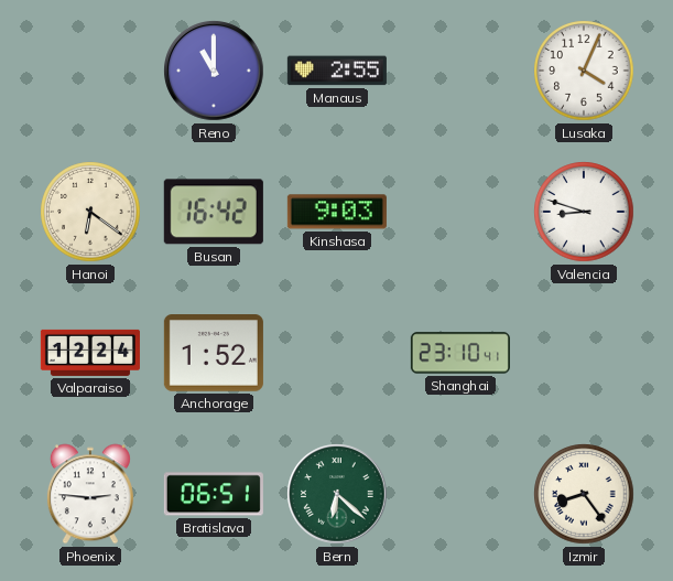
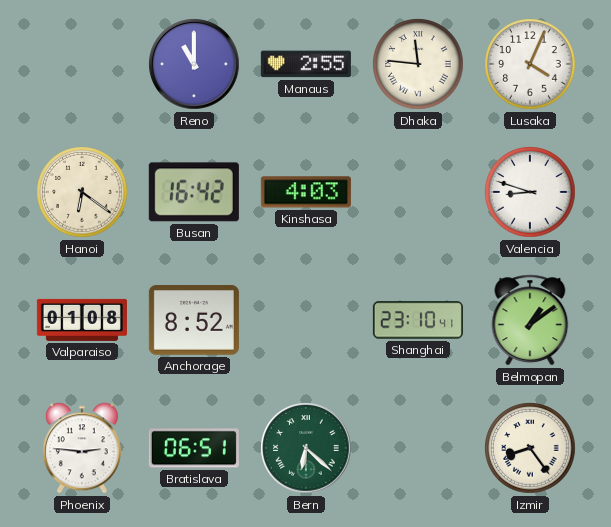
Dhaka: none -> 11:46 (418, 64)
Kinshasa: 9:03 -> 4:03 (306, 192)
Valparaiso: 12:24 -> 01:08 (82, 320)
Anchorage: 1:52 -> 8:52 (194, 320)
Belmopan: none -> 1:09 (530, 320)
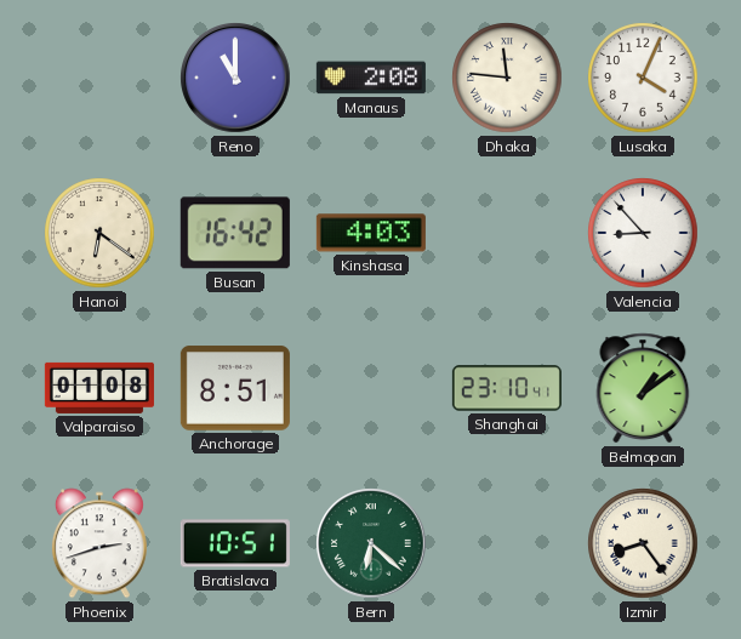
Manaus: 2:55 -> 2:08 (371, 78)
Valencia: 8:48 -> 8:53 (643, 233)
Anchorage: 8:52 -> 8:51 (235, 388)
Phoenix: 2:46 -> 2:42 (99, 543)
Bratislava: 06:51 -> 10:51 (235, 543)
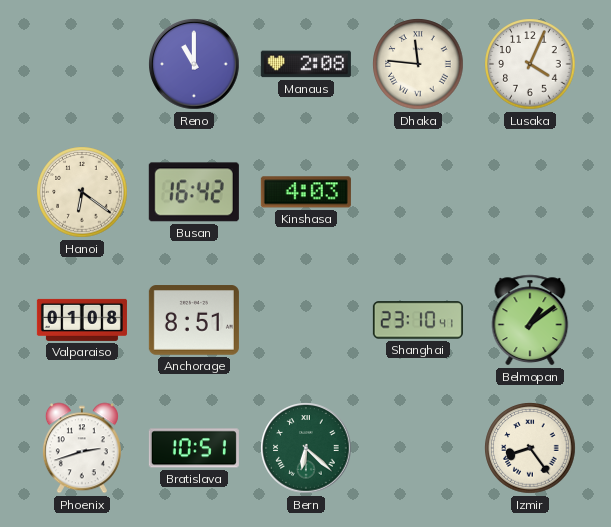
Valencia: 8:53 -> none (643, 233)
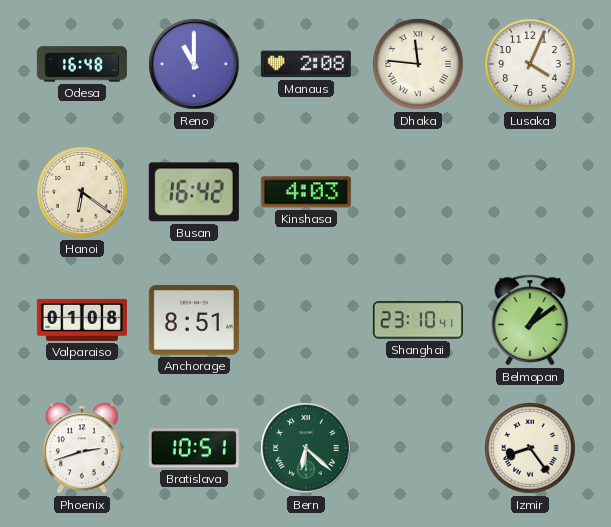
Odesa: none -> 16:48 (82, 64)
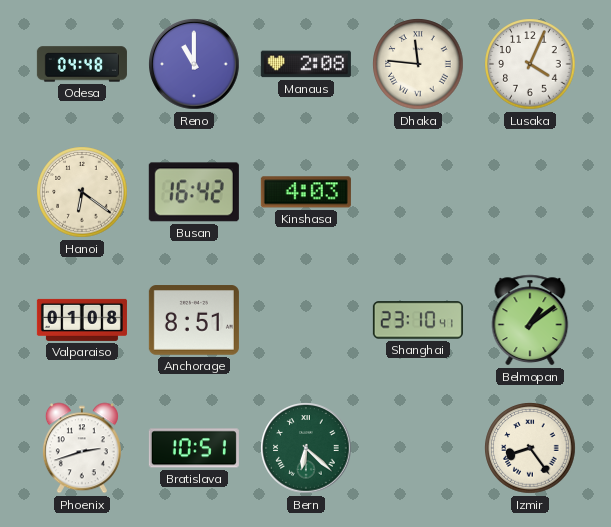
Odesa: 16:48 -> 04:48 (82, 64)
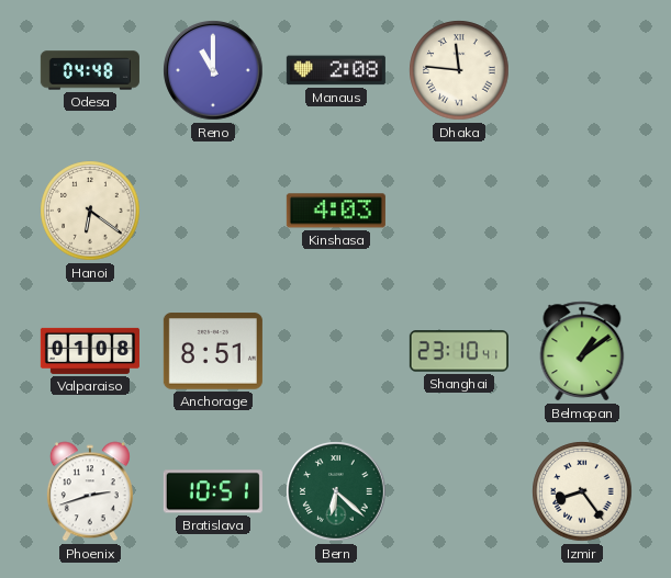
Lusaka: 4:04 -> none (530, 64)
Busan: 16:42 -> none (194, 192)
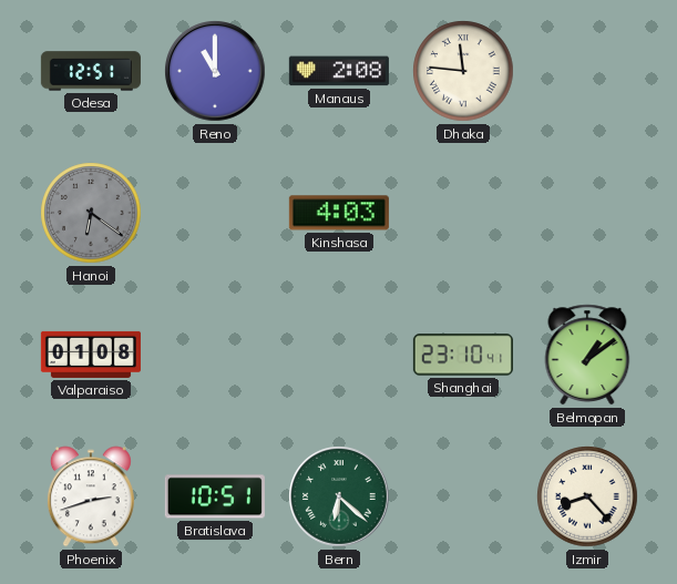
Odesa: 04:48 -> 12:51 (91, 71)
Hanoi dial: cream -> grey (91, 213)
Anchorage: 8:51 -> none (213, 351)
Izmir: 8:24 -> 8:23 (587, 496)
